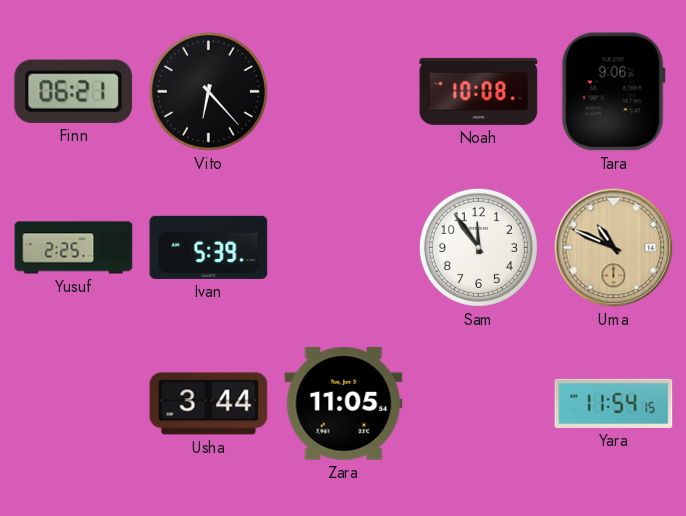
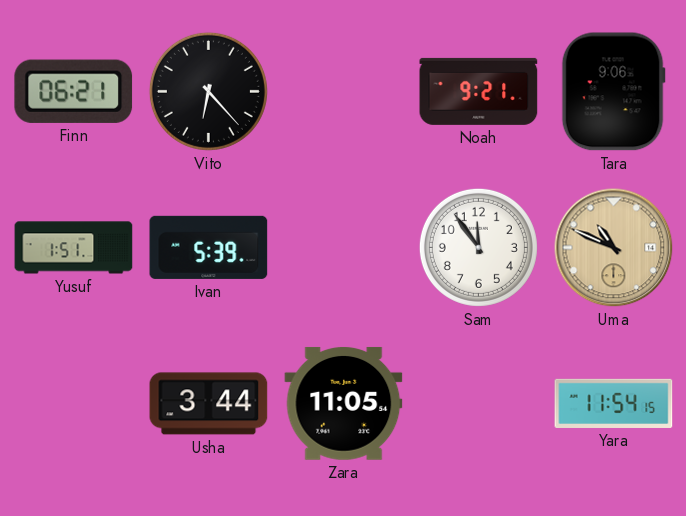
Noah: 10:08 -> 9:21 (479, 91)
Yusuf: 2:25 -> 1:51 (74, 248)
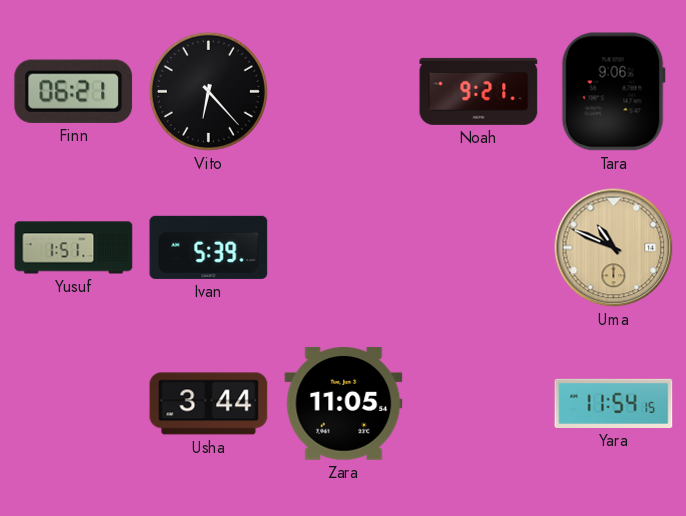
Sam: 11:54 -> none (478, 247)
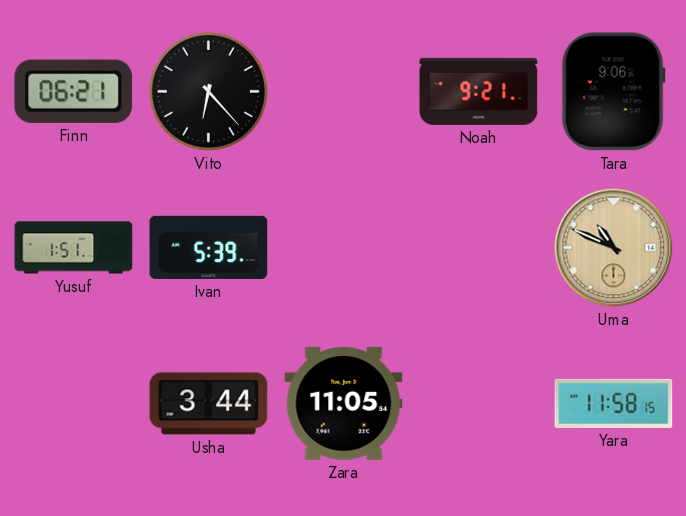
Yara: 11:54 -> 11:58 (614, 403)
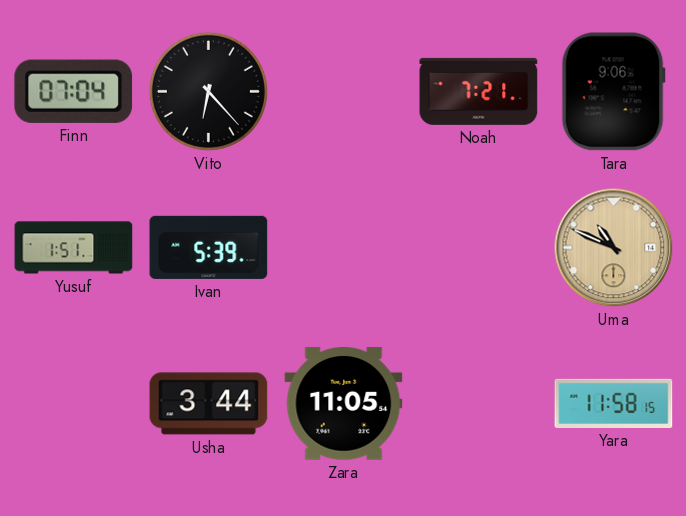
Finn: 06:21 -> 07:04 (74, 91)
Noah: 9:21 -> 7:21 (479, 91)
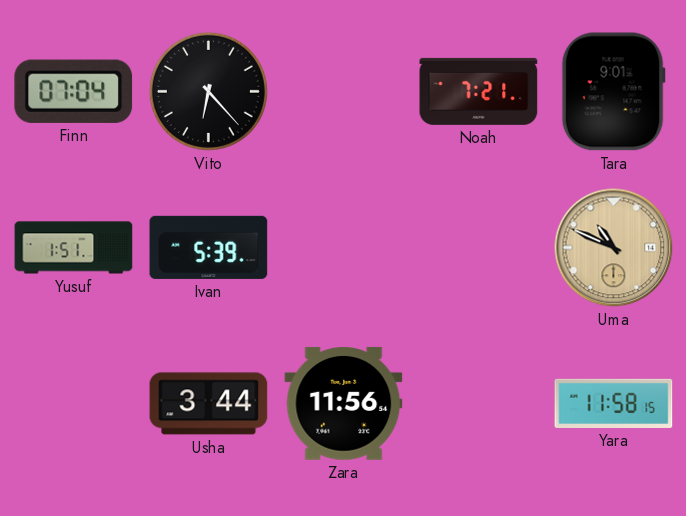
Tara: 9:06 -> 9:01 (613, 92)
Zara: 11:05 -> 11:56 (344, 403)
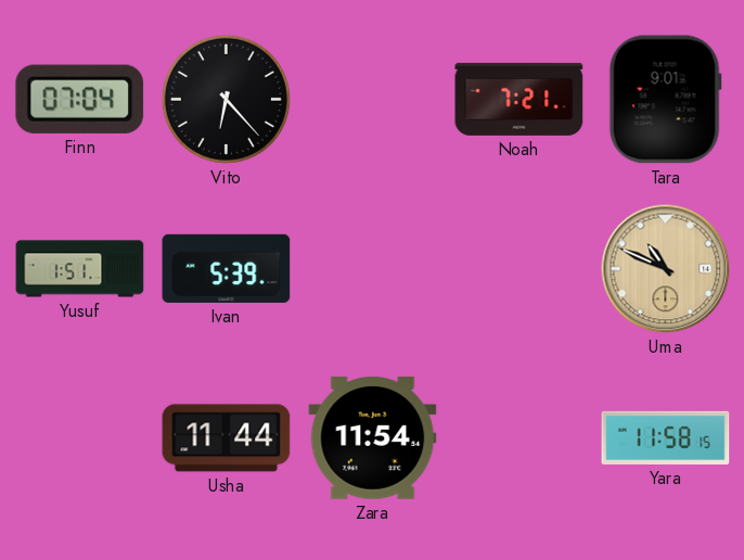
Usha: 3:44 -> 11:44 (227, 438)
Zara: 11:56 -> 11:54 (373, 437)
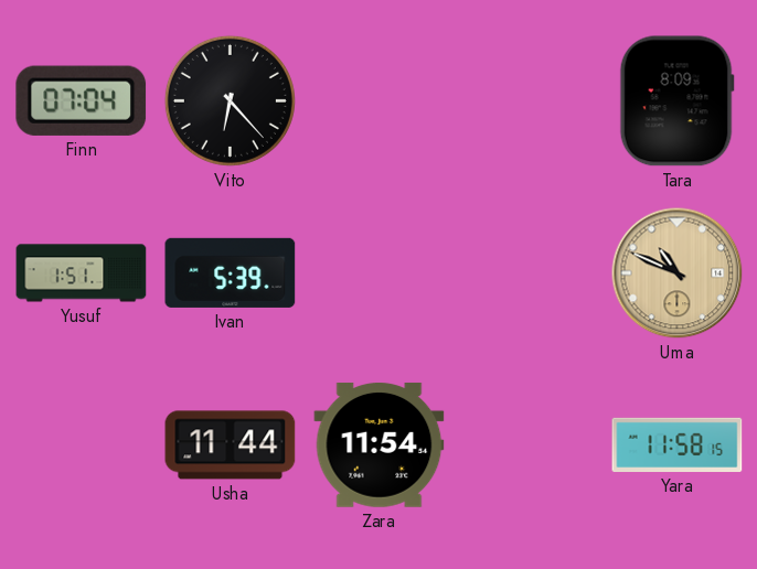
Noah: 7:21 -> none (519, 99)
Tara: 9:01 -> 8:09 (676, 101)
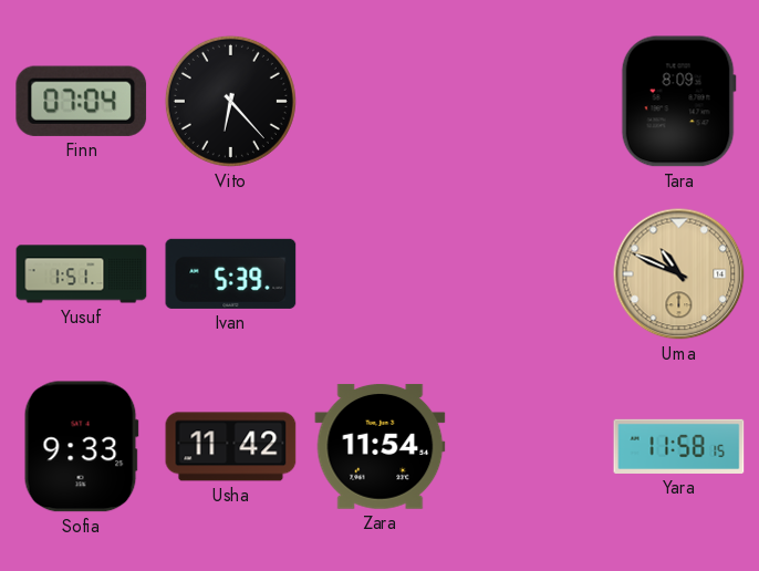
Sofia: none -> 9:33 (81, 447)
Usha: 11:44 -> 11:42 (231, 447)
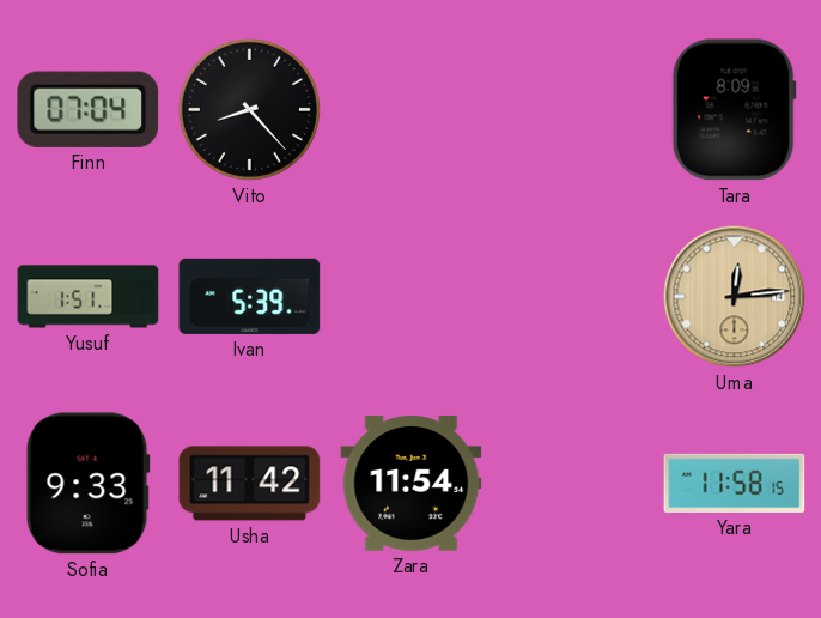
Vito: 6:23 -> 8:23 (249, 109)
Uma: 10:49 -> 12:14 (735, 297)
